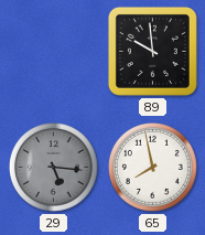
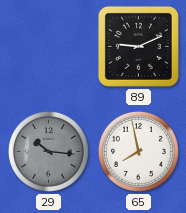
89: 9:59 -> 9:11 (138, 46)
29: 5:16 -> 10:16 (48, 151)
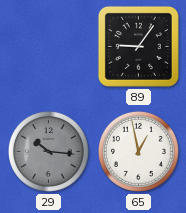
89: 9:11 -> 9:06 (138, 46)
65: 7:58 -> 12:58 (138, 151)
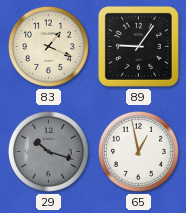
83: none -> 1:19 (48, 46)
29: 10:16 -> 10:18 (48, 151)
